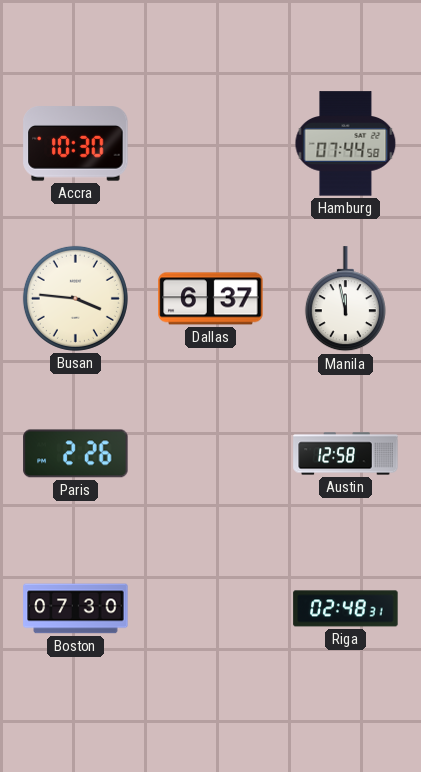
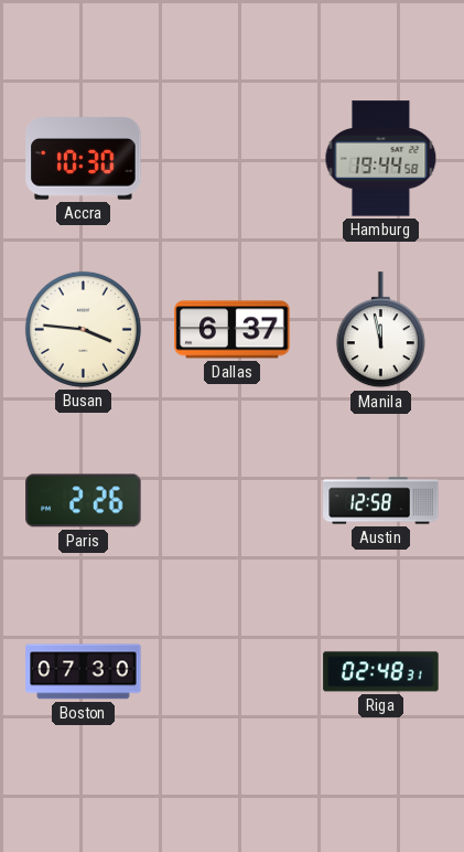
Hamburg: 07:44 -> 19:44 (381, 159)
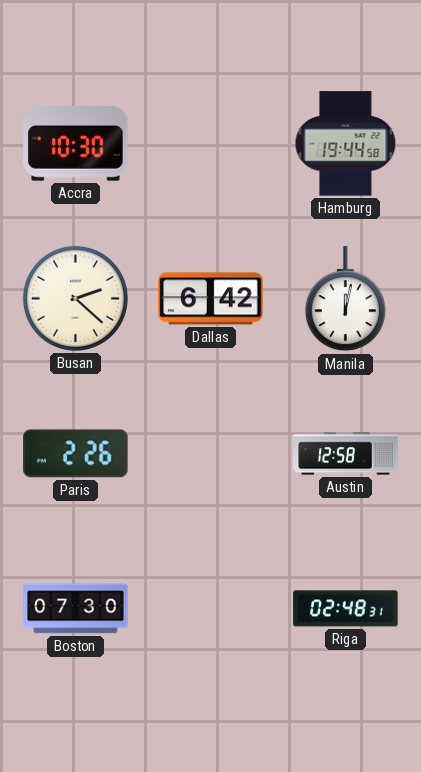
Busan: 3:46 -> 2:22 (75, 298)
Dallas: 6:37 -> 6:42 (211, 299)
Manila: 11:58 -> 12:02 (345, 299)
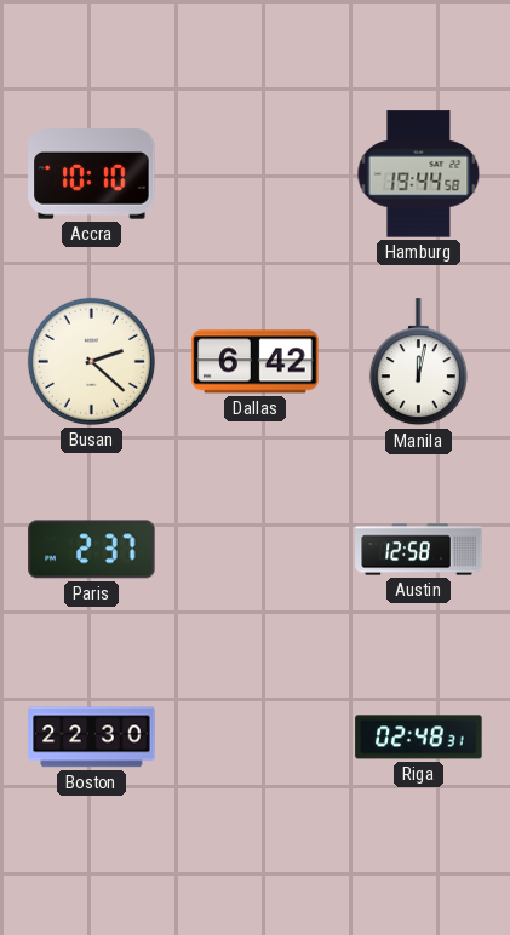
Accra: 10:30 -> 10:10 (92, 174)
Paris: 2:26 -> 2:37 (92, 550)
Boston: 07:30 -> 22:30 (92, 738)
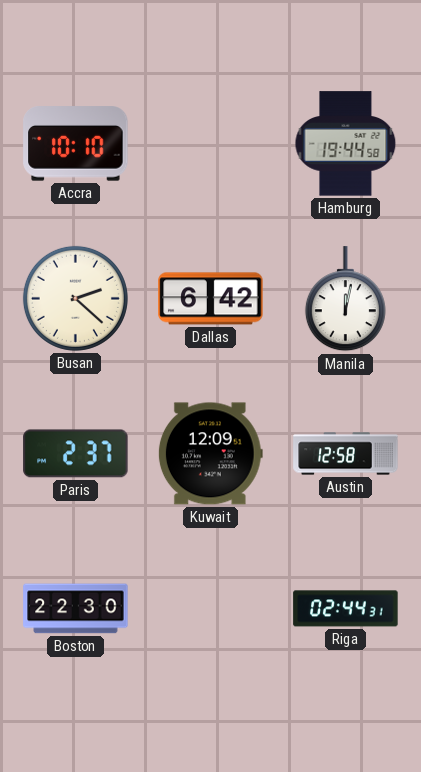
Kuwait: none -> 12:09 (210, 454)
Riga: 02:48 -> 02:44 (346, 609)
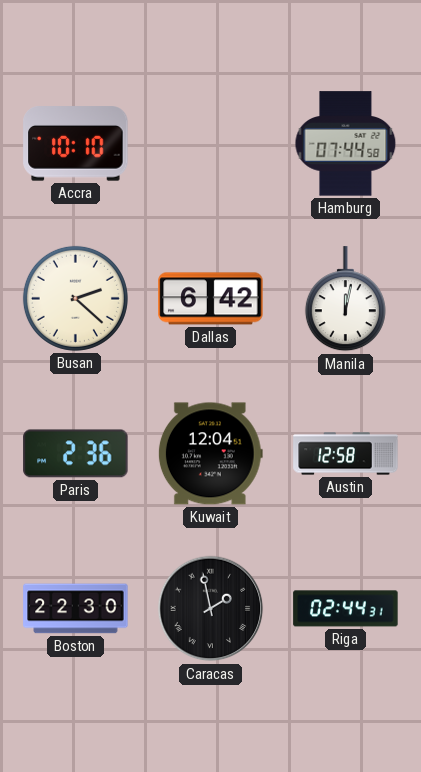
Hamburg: 19:44 -> 07:44 (346, 144)
Paris: 2:37 -> 2:36 (76, 454)
Kuwait: 12:09 -> 12:04 (210, 454)
Caracas: none -> 1:58 (211, 609)
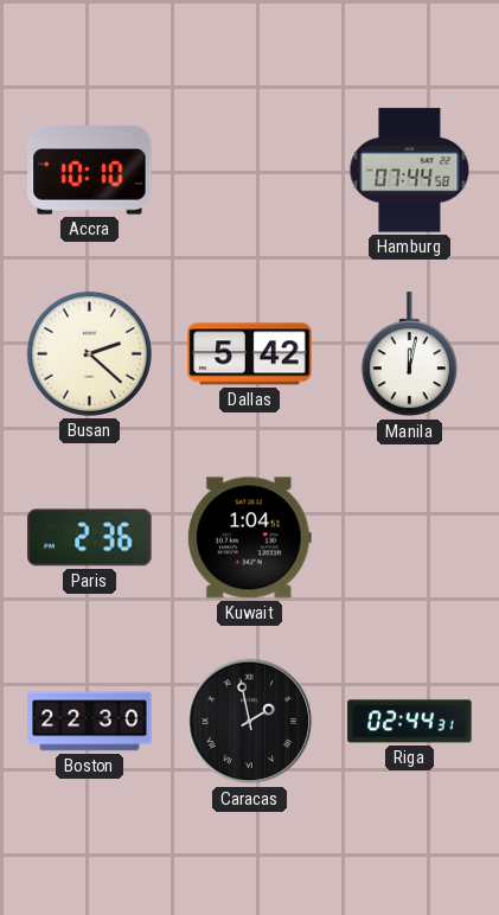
Dallas: 6:42 -> 5:42 (250, 354)
Kuwait: 12:04 -> 1:04 (249, 538)
Austin: 12:58 -> none (346, 454)
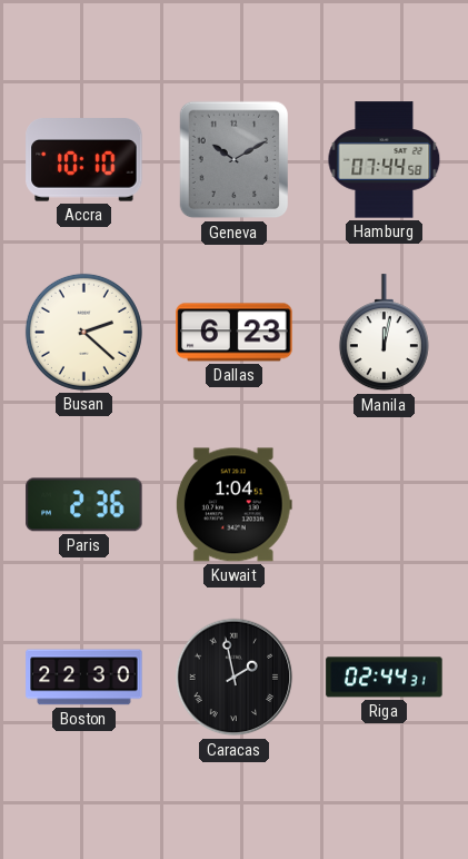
Geneva: none -> 10:10 (235, 160)
Dallas: 5:42 -> 6:23 (235, 333)
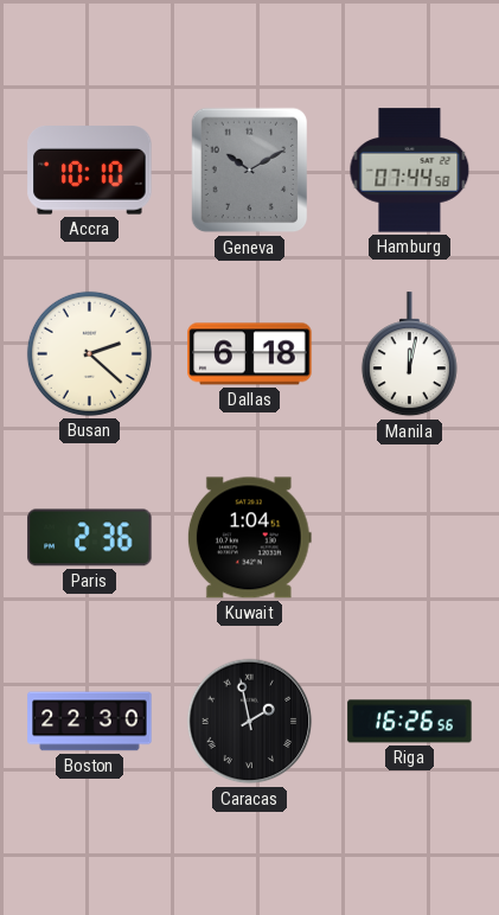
Dallas: 6:23 -> 6:18 (250, 354)
Riga: 02:44 -> 16:26 (410, 722)
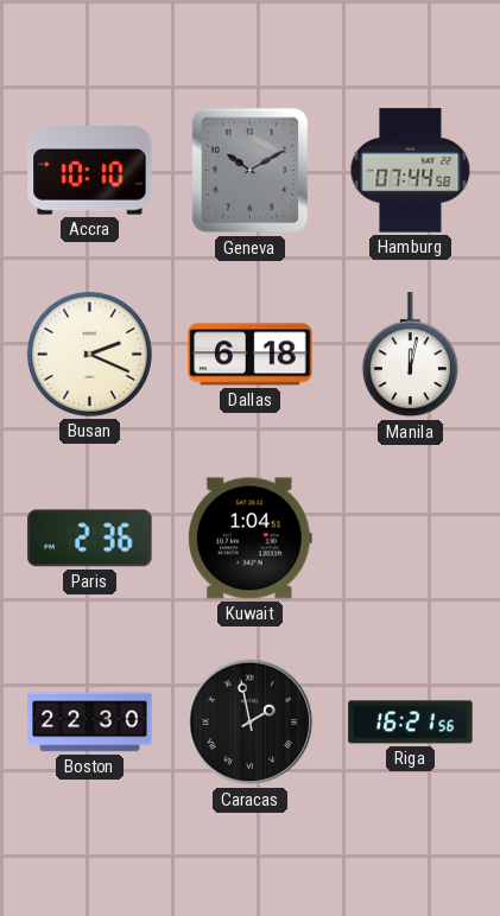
Busan: 2:22 -> 2:19 (89, 354)
Riga: 16:26 -> 16:21 (411, 723)
